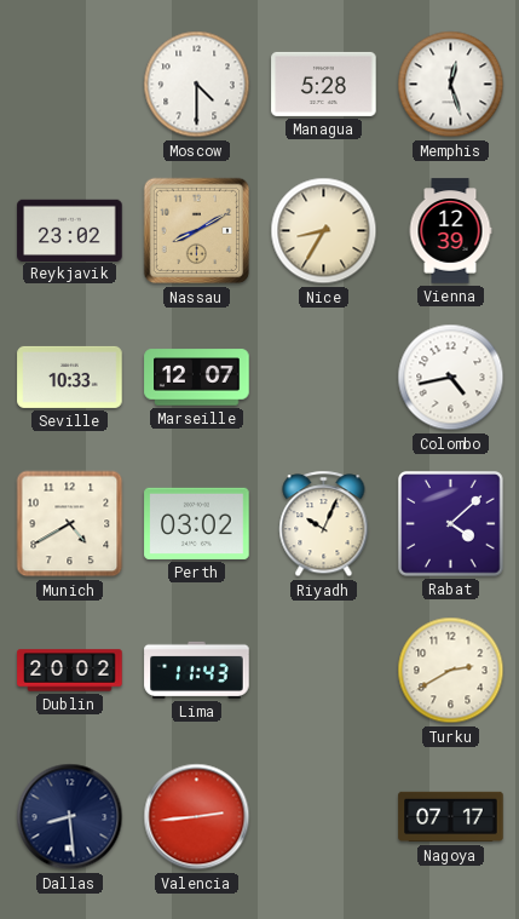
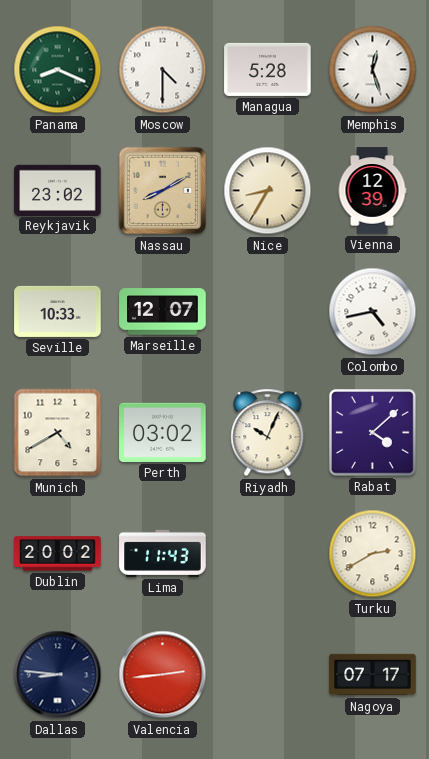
Panama: none -> 8:19 (58, 70)
Dallas: 8:29 -> 8:46 (58, 675)
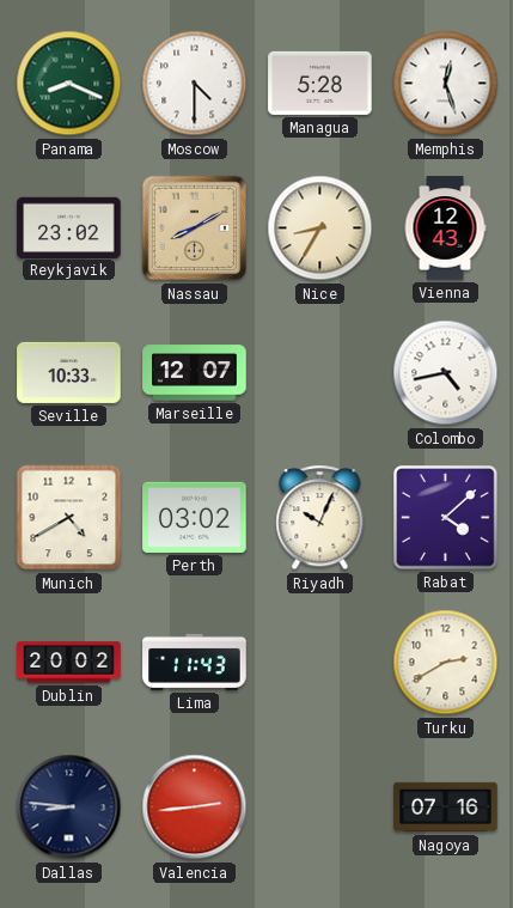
Vienna: 12:39 -> 12:43 (445, 228)
Nagoya: 07:17 -> 07:16 (446, 808)
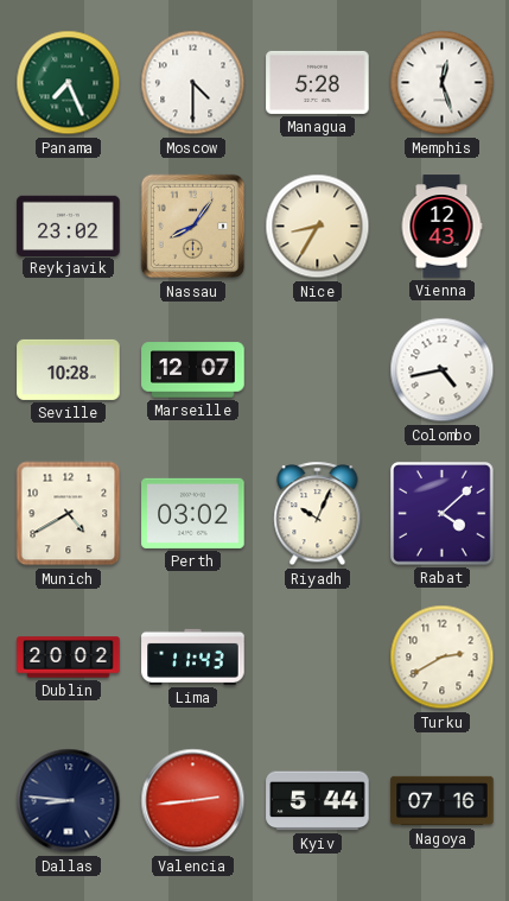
Panama: 8:19 -> 7:26 (69, 83)
Nassau: 8:10 -> 8:06 (193, 227)
Seville: 10:33 -> 10:28 (69, 369)
Kyiv: none -> 5:44 (318, 801)
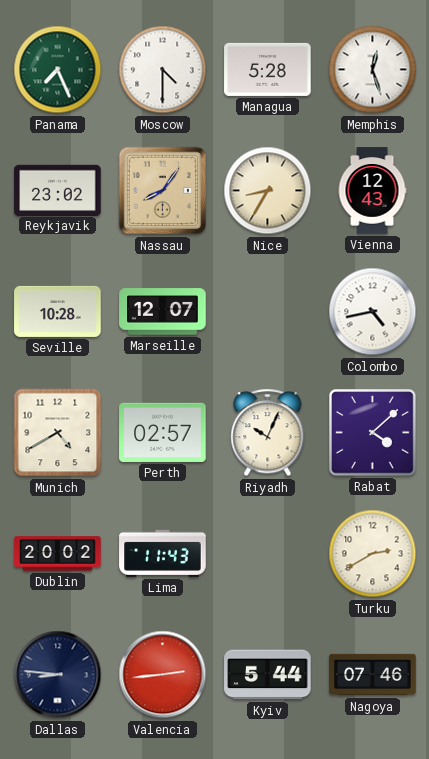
Perth: 03:02 -> 02:57 (163, 432)
Nagoya: 07:16 -> 07:46 (373, 675)
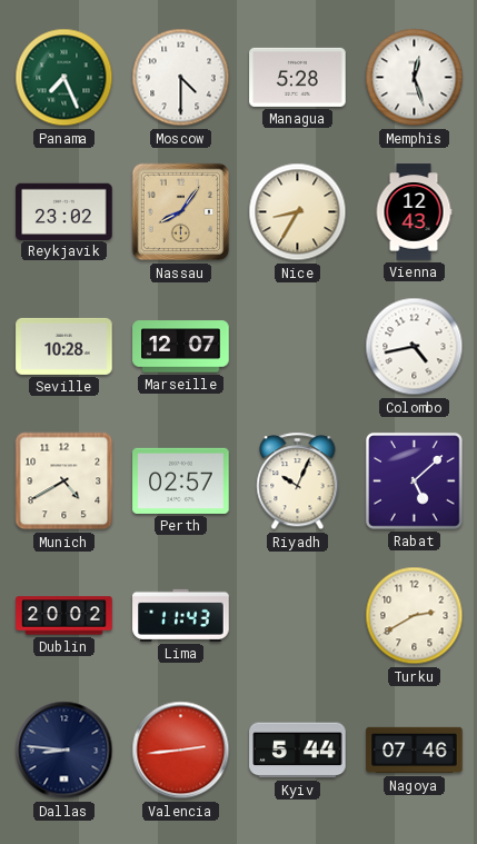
Rabat: 4:08 -> 5:08 (415, 481)
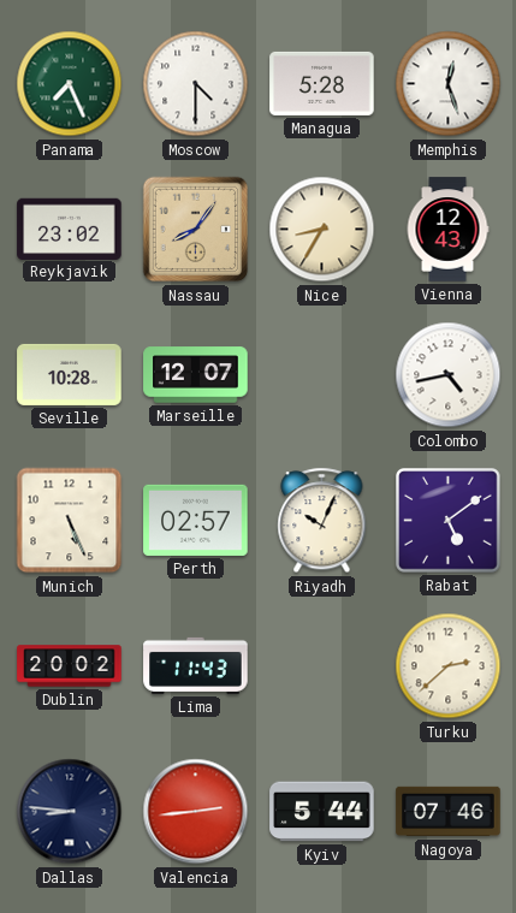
Munich: 4:40 -> 5:26 (70, 521)
Rabat: 5:08 -> 5:09 (449, 521)
Turku: 2:40 -> 2:38 (449, 666)
